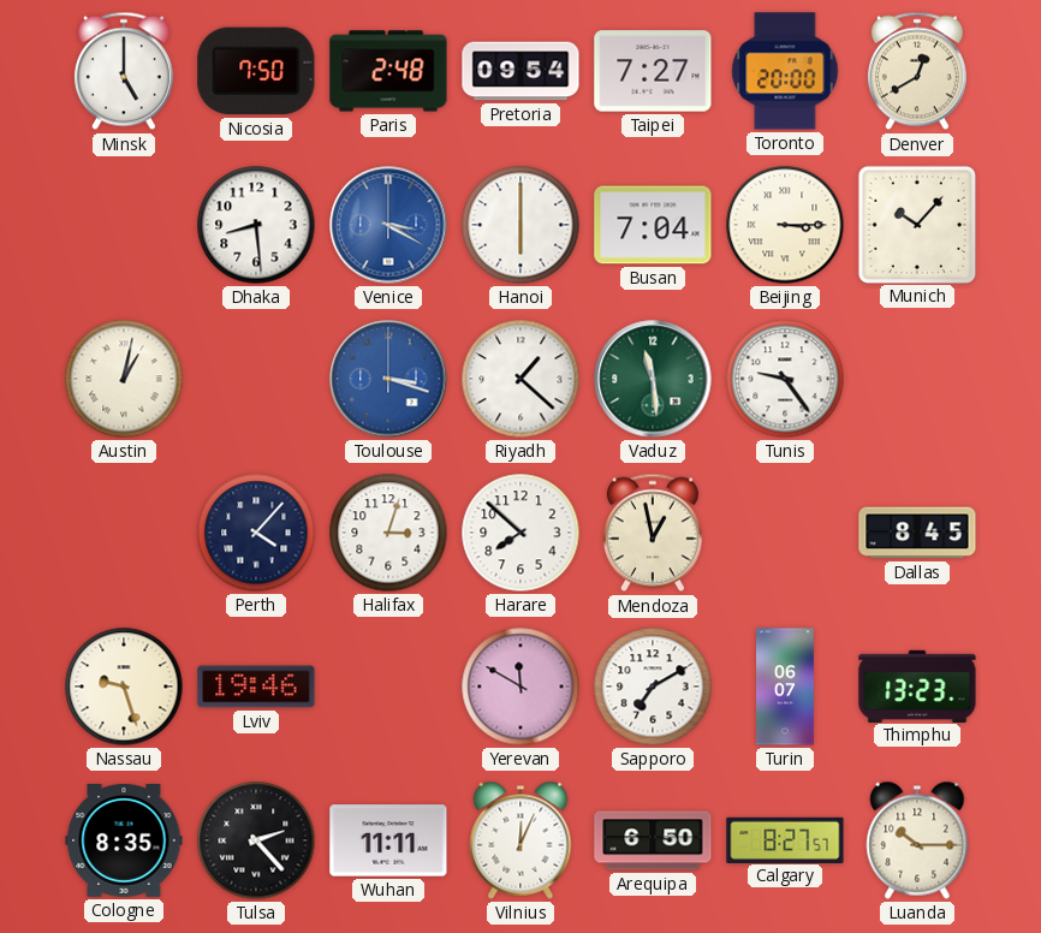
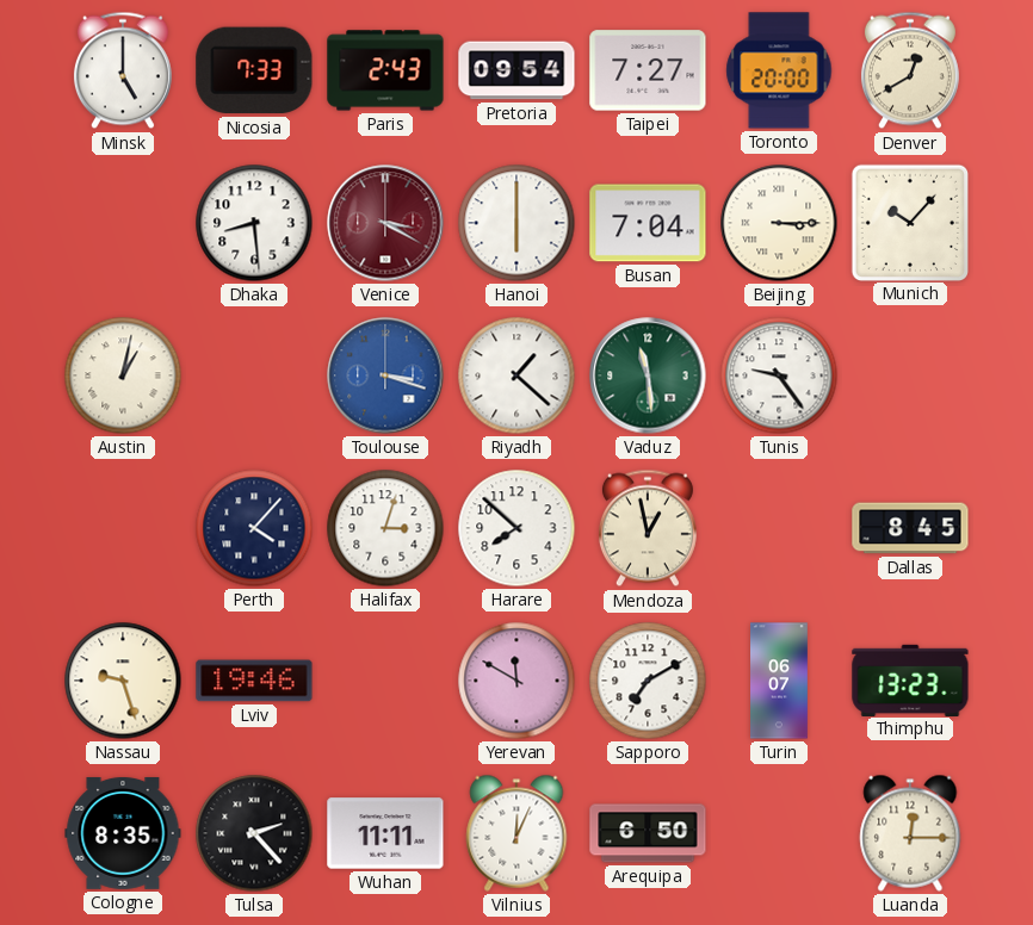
Nicosia: 7:50 -> 7:33 (254, 70)
Paris: 2:48 -> 2:43 (385, 70)
Venice dial: blue -> burgundy (385, 223)
Calgary: 8:27 -> none (785, 839)
Luanda: 10:15 -> 12:15 (910, 833)
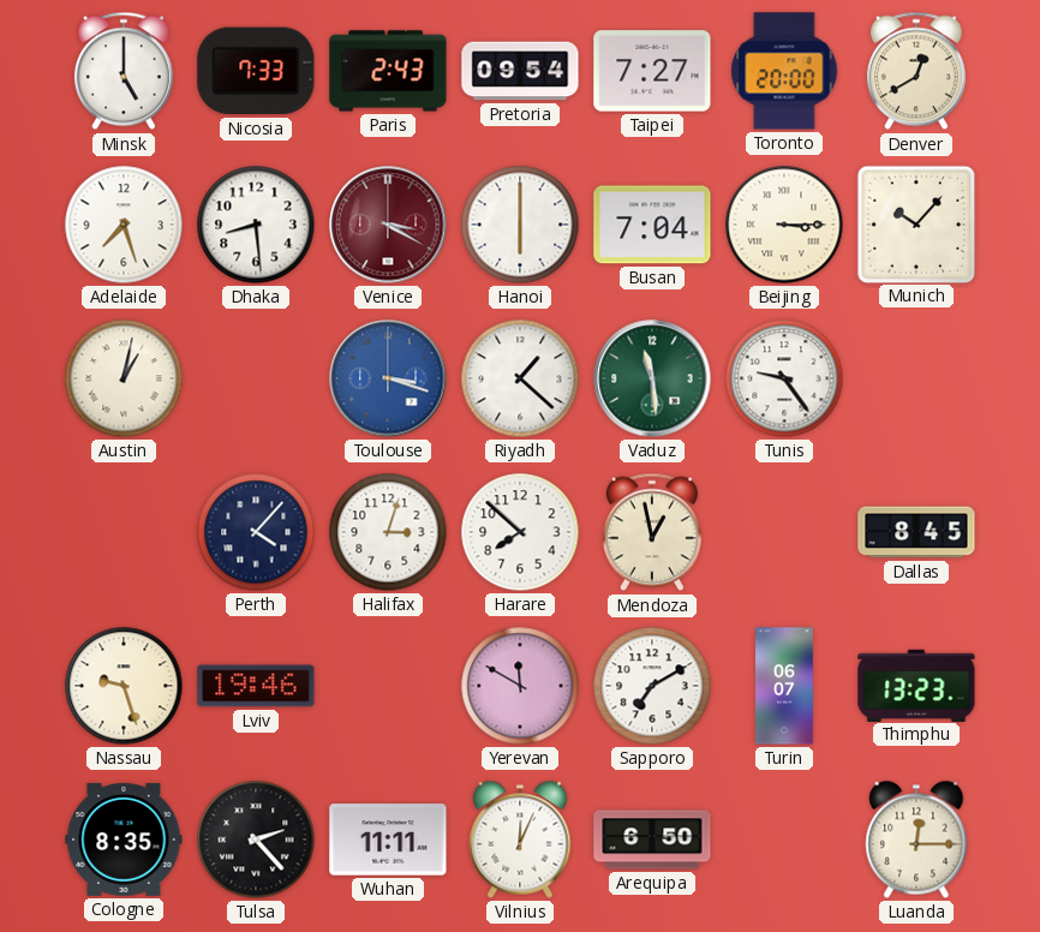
Adelaide: none -> 7:27 (124, 225)
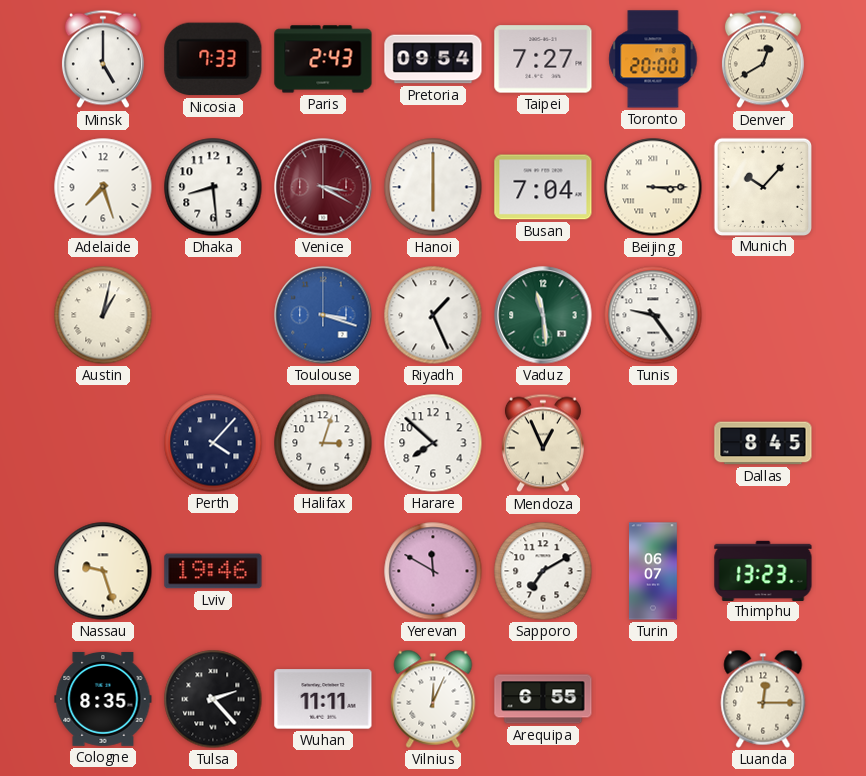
Riyadh: 1:22 -> 1:26 (433, 315)
Mendoza: 12:58 -> 12:56 (543, 443)
Arequipa: 6:50 -> 6:55 (543, 699)
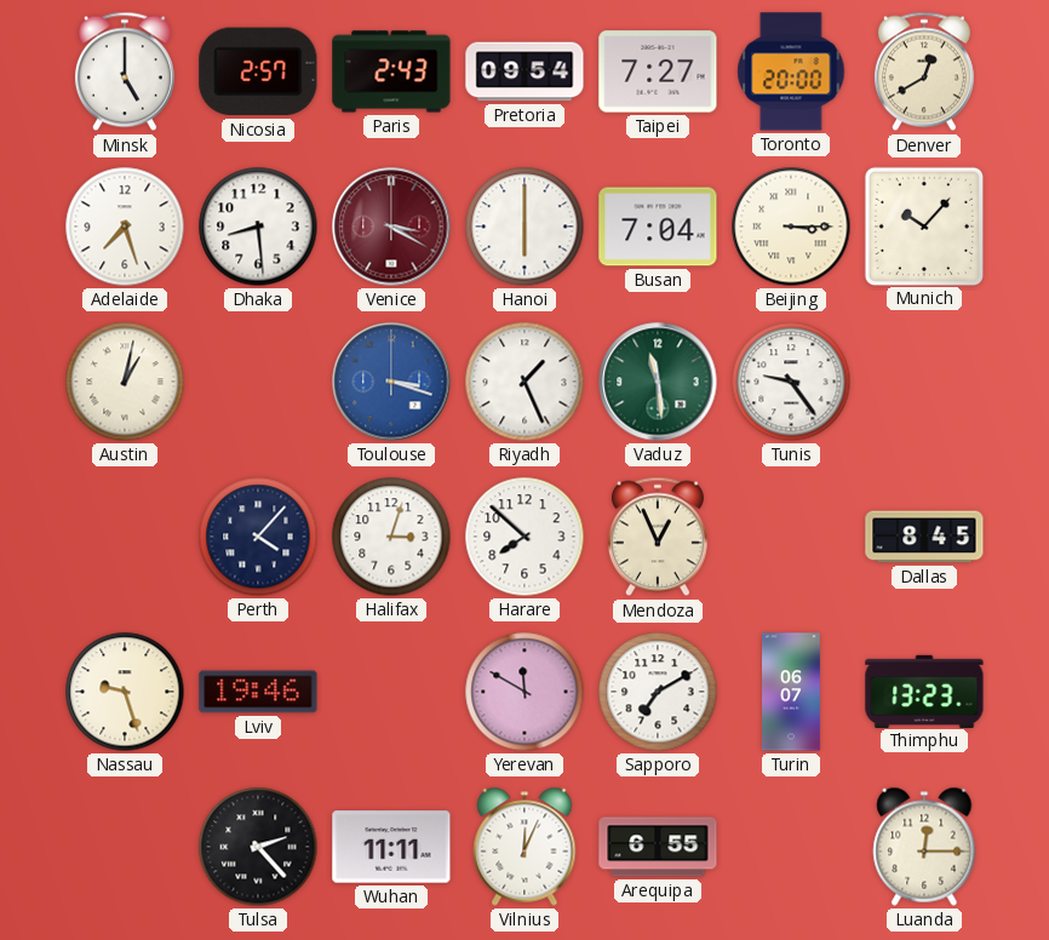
Nicosia: 7:33 -> 2:57 (258, 71)
Cologne: 8:35 -> none (103, 699)
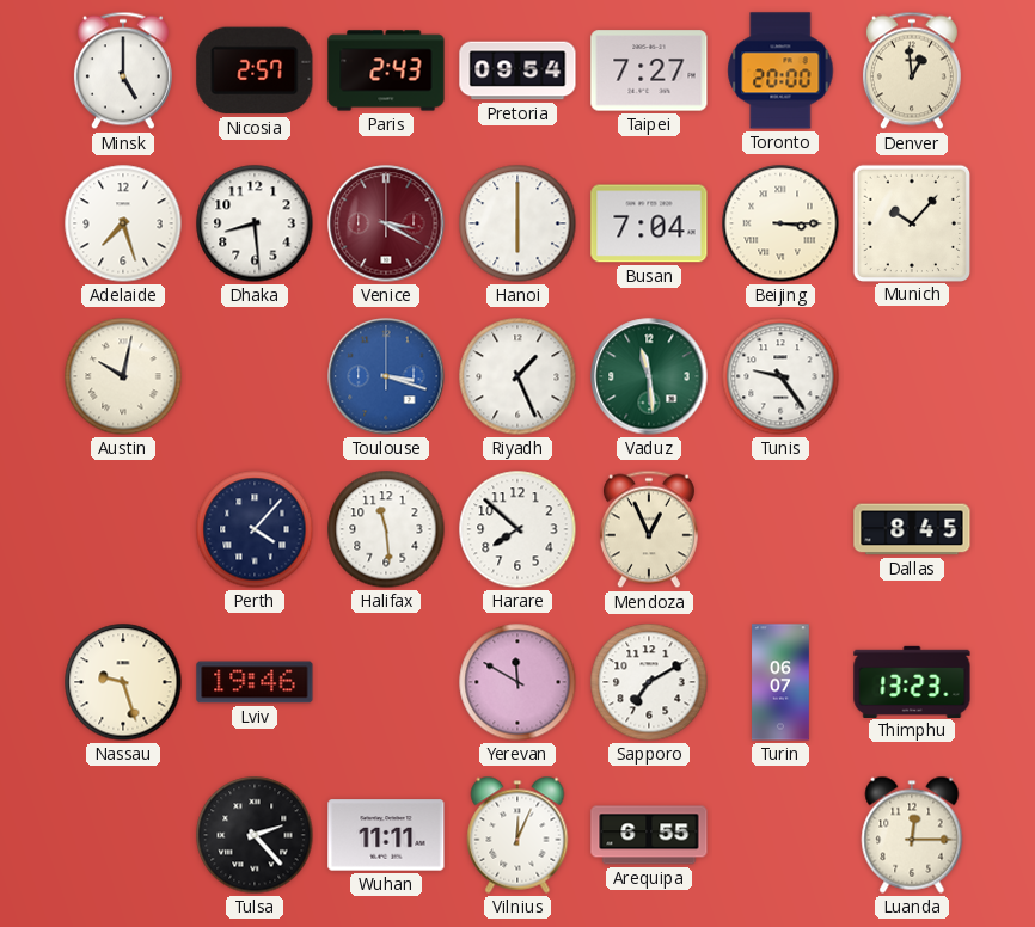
Denver: 12:40 -> 12:59 (912, 70)
Austin: 1:02 -> 10:02 (123, 376)
Halifax: 3:03 -> 11:29 (386, 529)
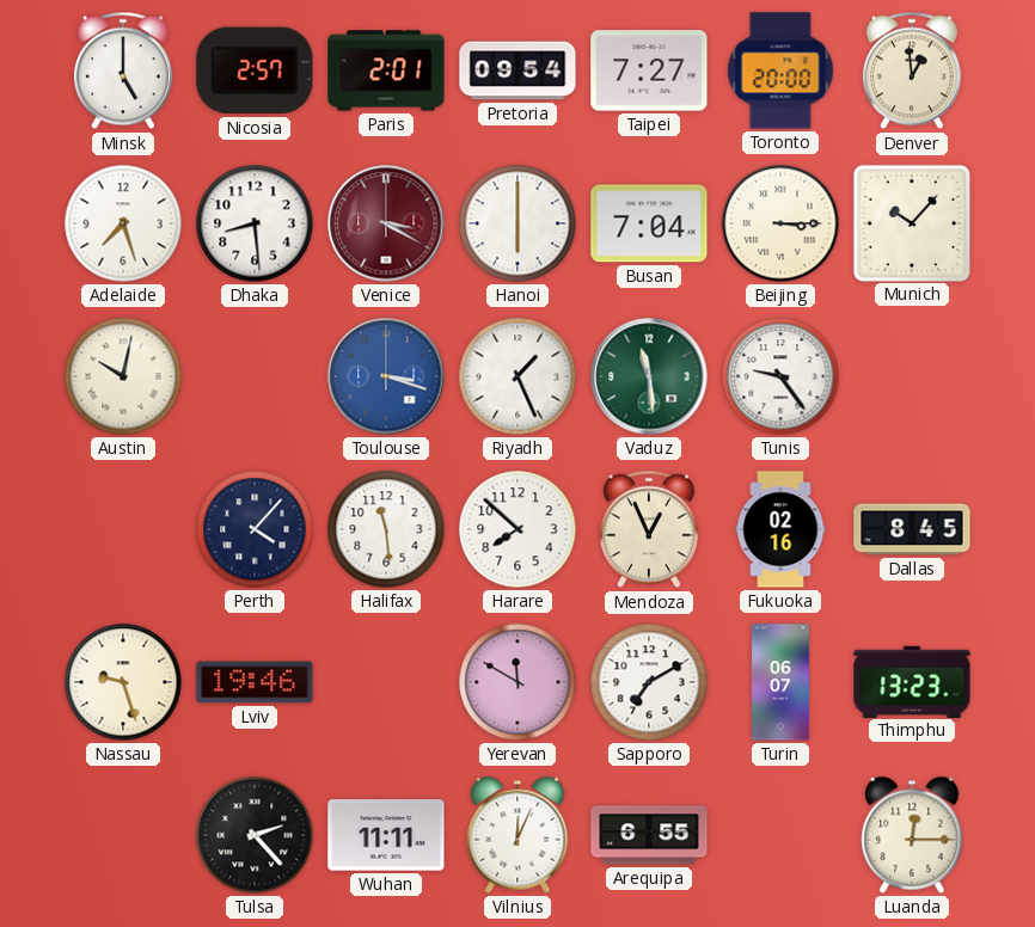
Paris: 2:43 -> 2:01 (386, 70)
Fukuoka: none -> 02:16 (780, 529)
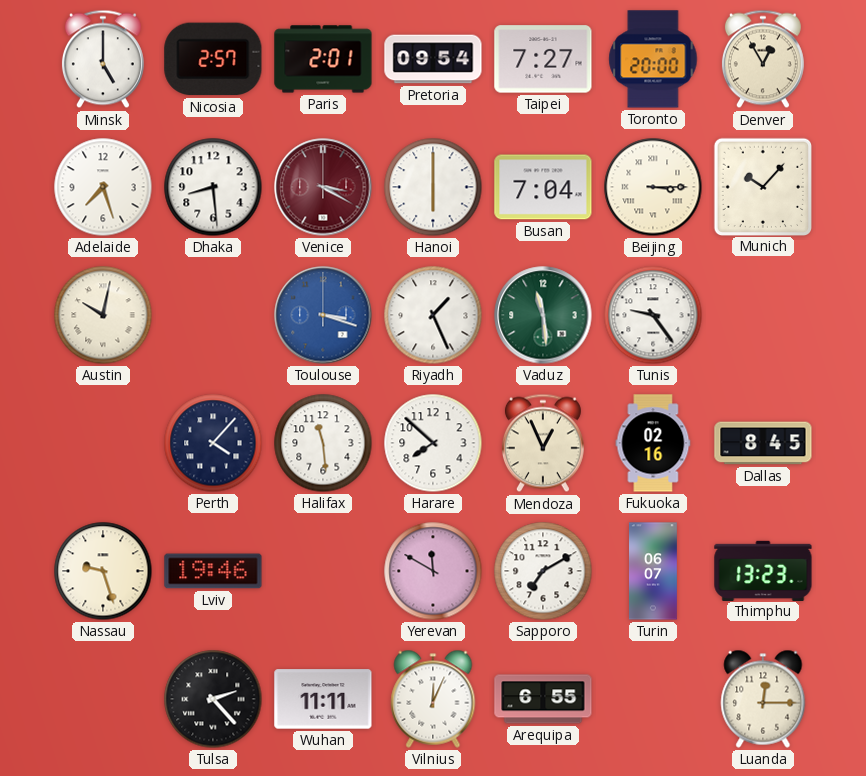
Denver: 12:59 -> 12:55 (763, 59)
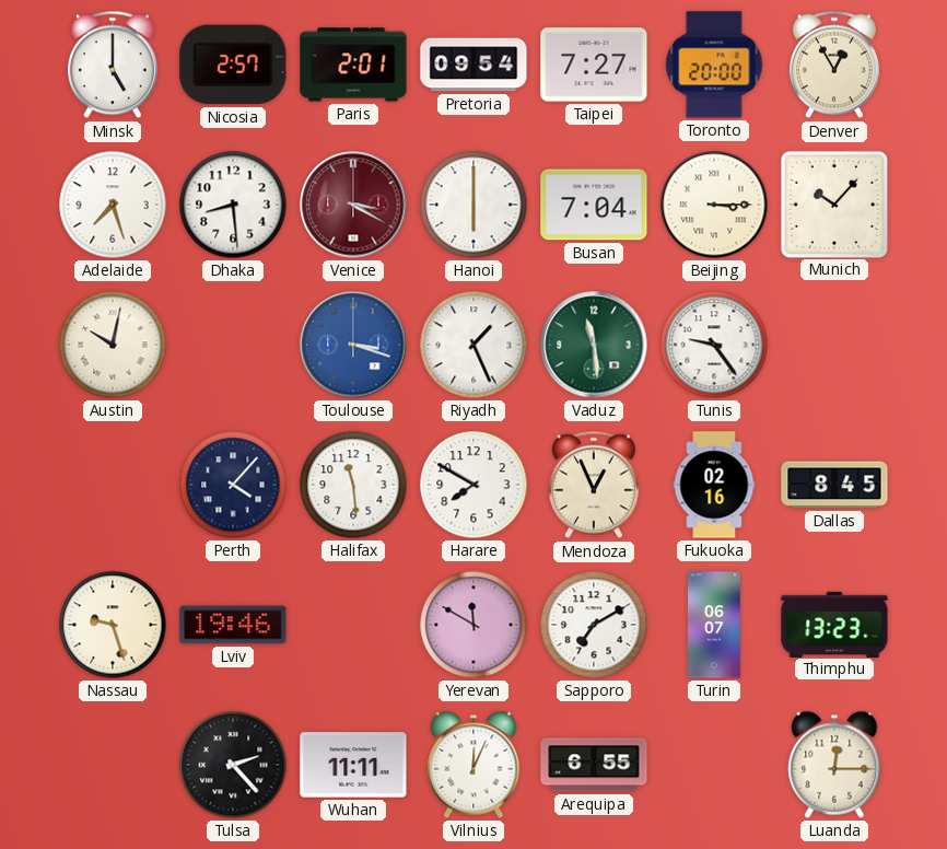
Harare: 7:52 -> 7:50 (473, 485)
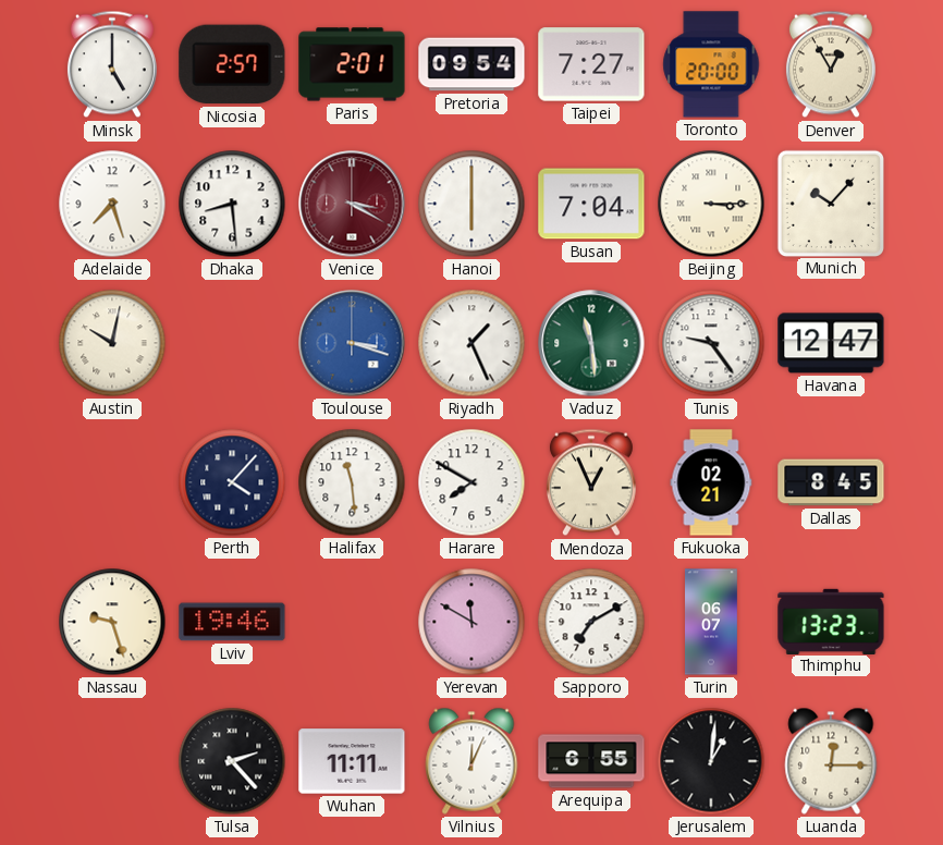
Havana: none -> 12:47 (831, 343)
Fukuoka: 02:16 -> 02:21 (711, 482)
Jerusalem: none -> 1:01 (711, 761)
